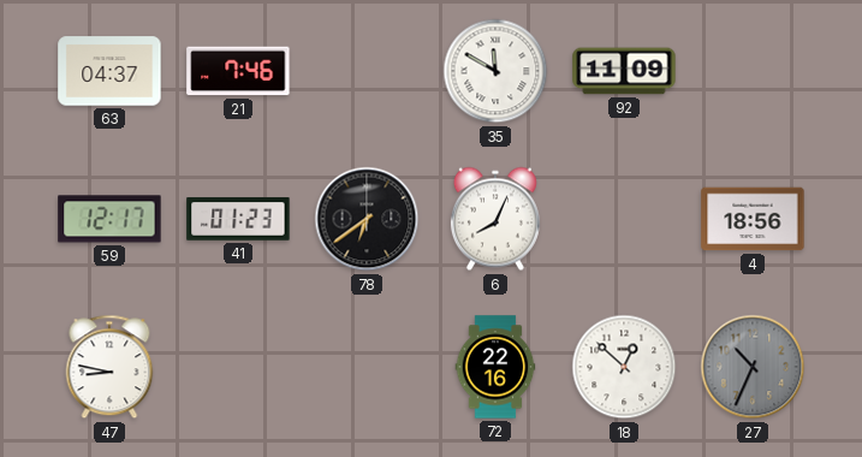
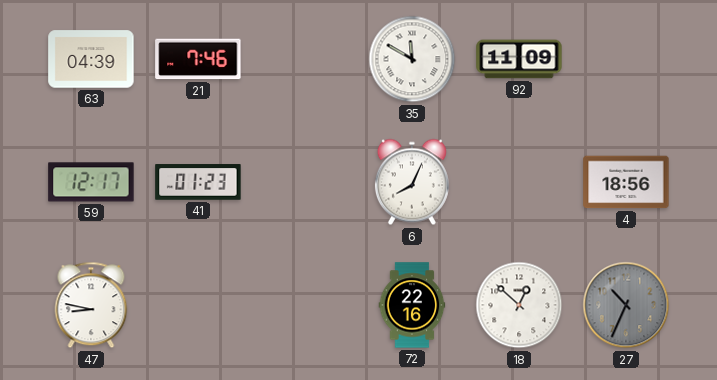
63: 04:37 -> 04:39 (91, 59)
78: 6:39 -> none (367, 219)
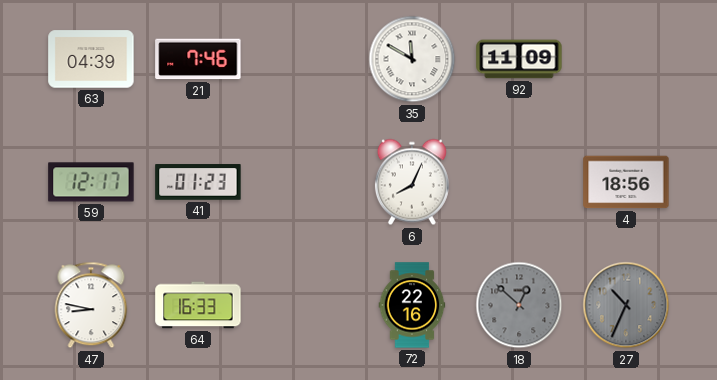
64: none -> 16:33 (198, 305)
18 dial: white -> grey (519, 305)
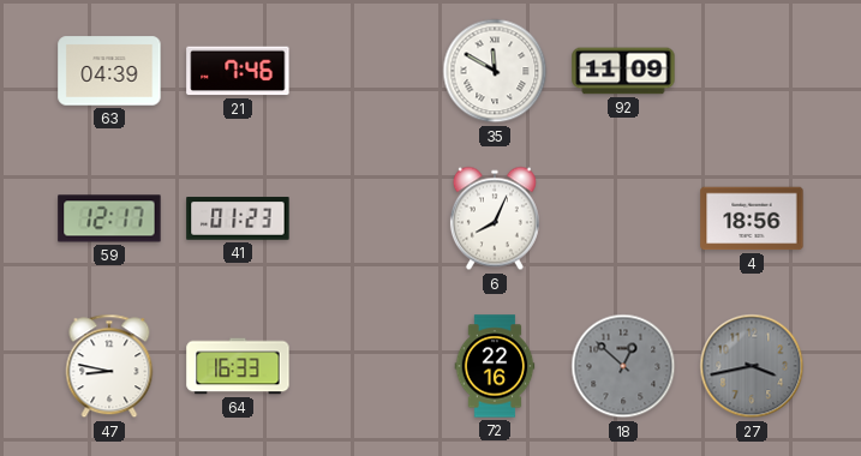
27: 10:34 -> 3:43 (752, 366)
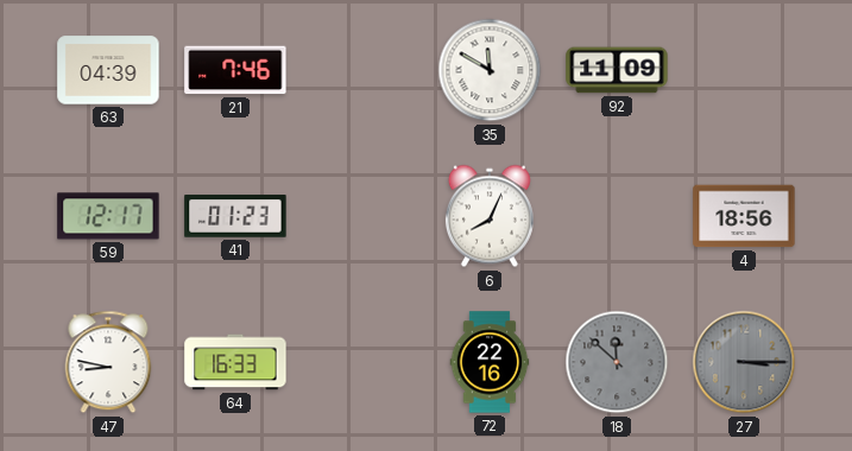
18: 12:52 -> 11:52 (617, 362)
27: 3:43 -> 3:15 (744, 362)
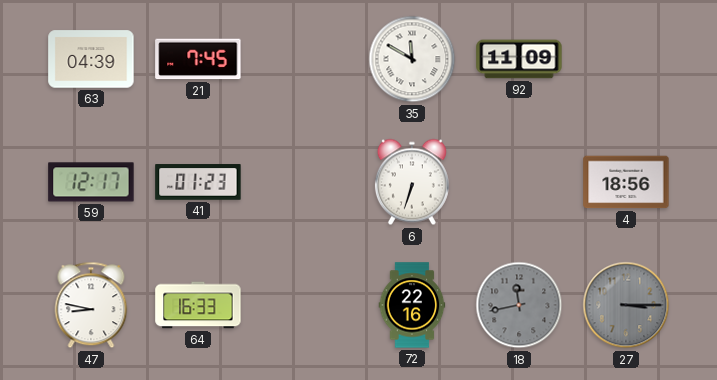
21: 7:46 -> 7:45 (198, 59)
6: 8:04 -> 6:33 (412, 182)
18: 11:52 -> 11:43 (519, 305)
